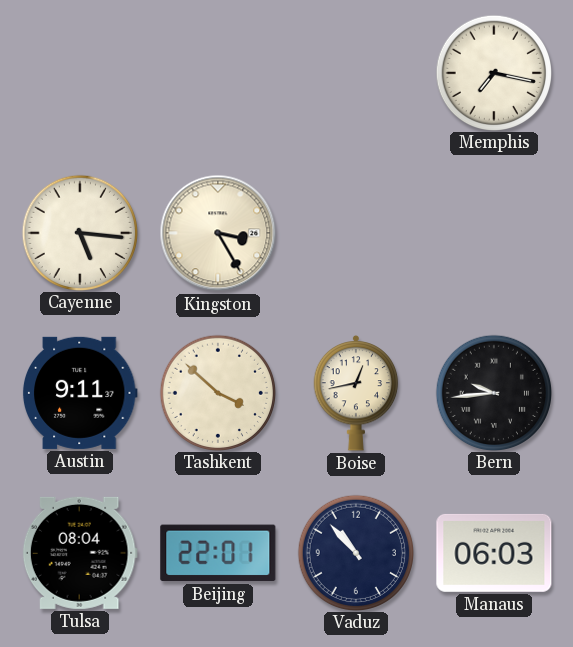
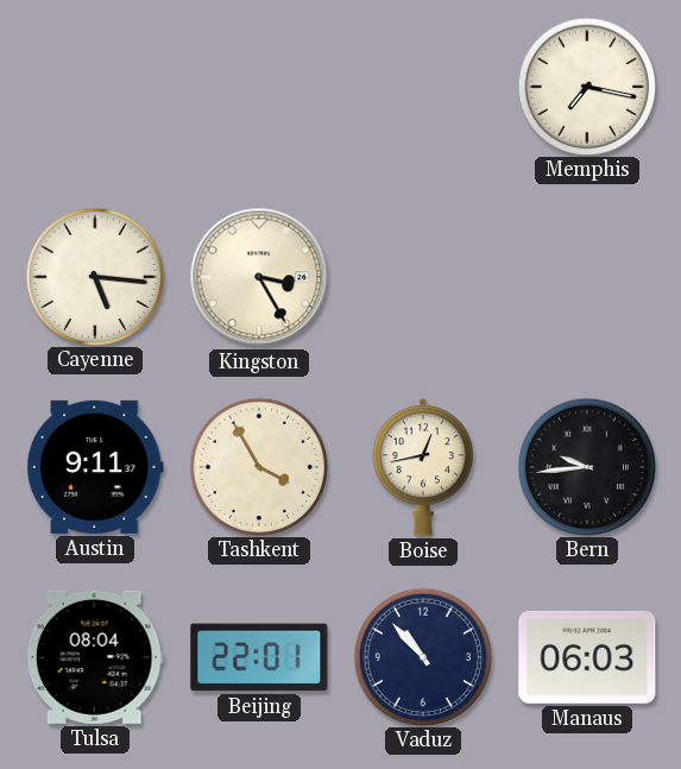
Tashkent: 3:52 -> 3:55 (258, 466)
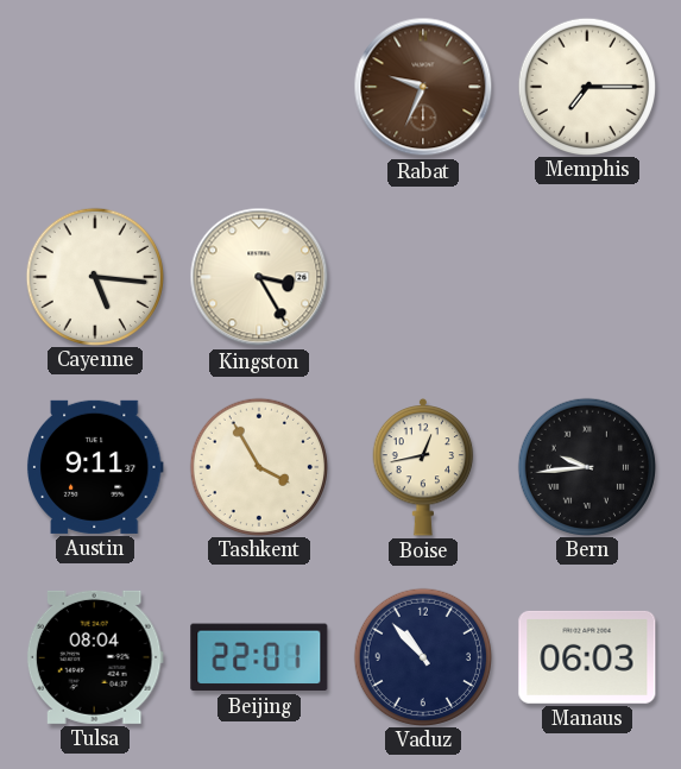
Rabat: none -> 9:34 (423, 87)
Memphis: 7:17 -> 7:15 (586, 86)
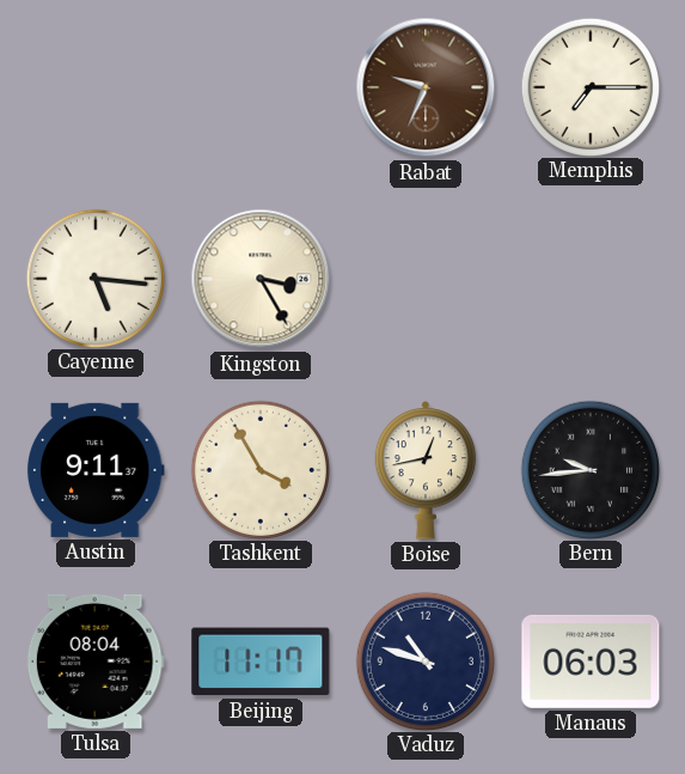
Beijing: 22:01 -> 11:17 (261, 662)
Vaduz: 10:53 -> 10:48 (424, 660)
